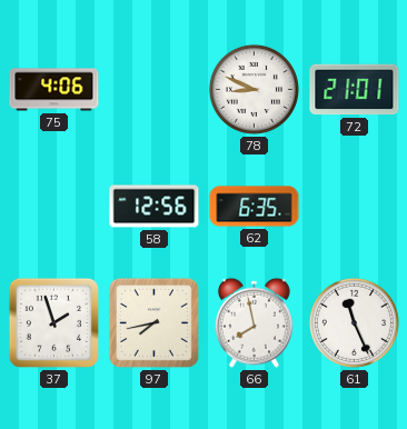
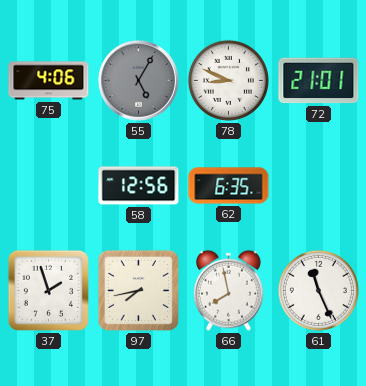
55: none -> 5:05 (138, 80)
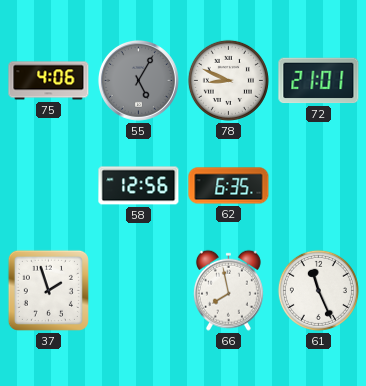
97: 7:43 -> none (138, 290)
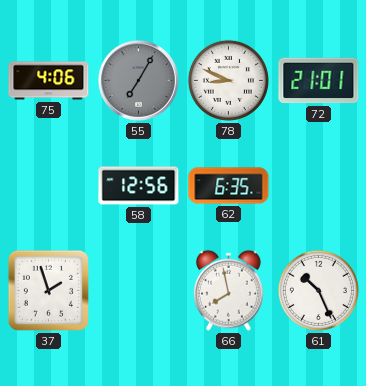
55: 5:05 -> 7:05 (138, 80)
61: 11:26 -> 10:26 (318, 290)
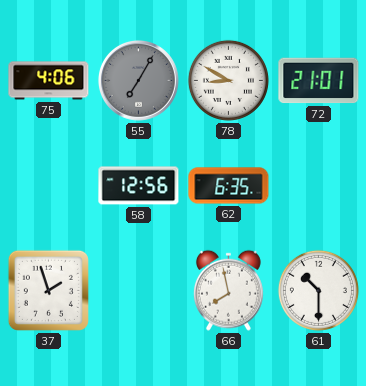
78: 8:49 -> 8:50 (228, 80)
61: 10:26 -> 10:30 (318, 290)
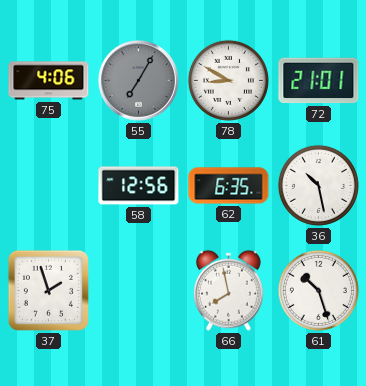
36: none -> 10:28 (318, 185)
61: 10:30 -> 10:27 (318, 290)
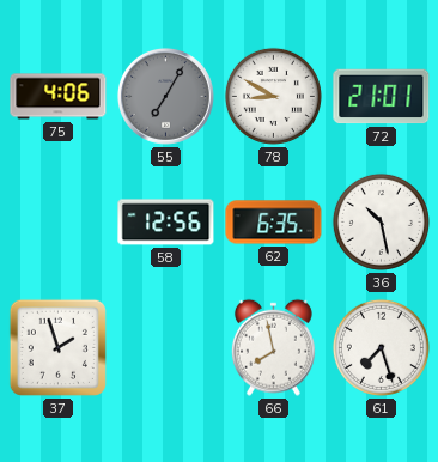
61: 10:27 -> 7:27 (381, 347)
